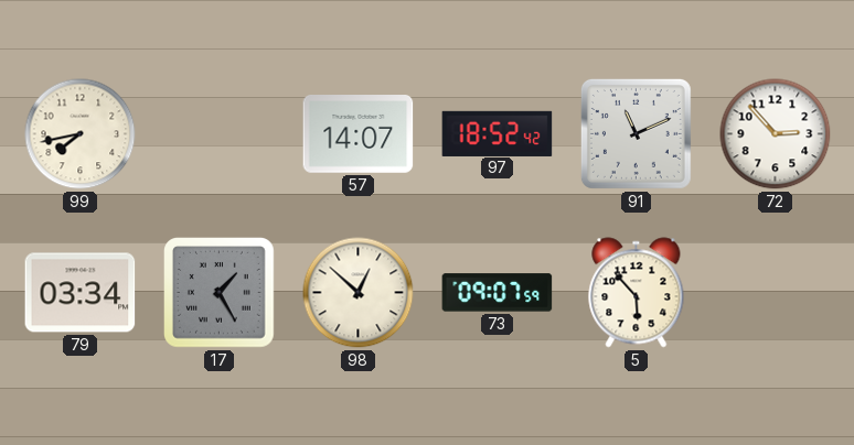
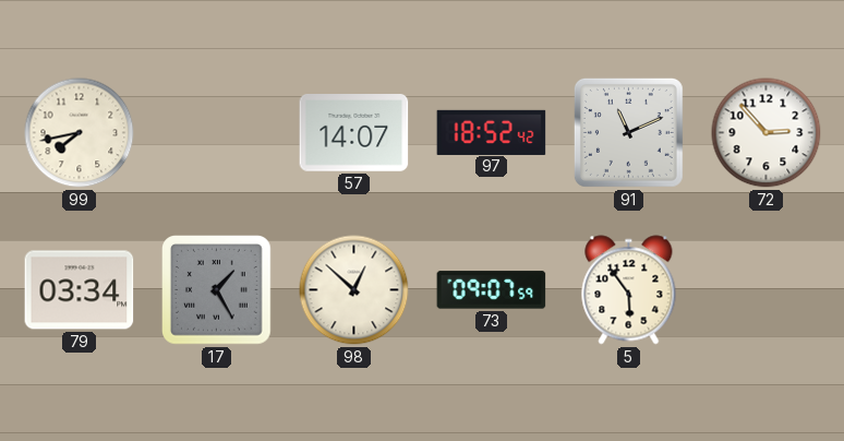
5: 5:53 -> 5:54 (629, 290)
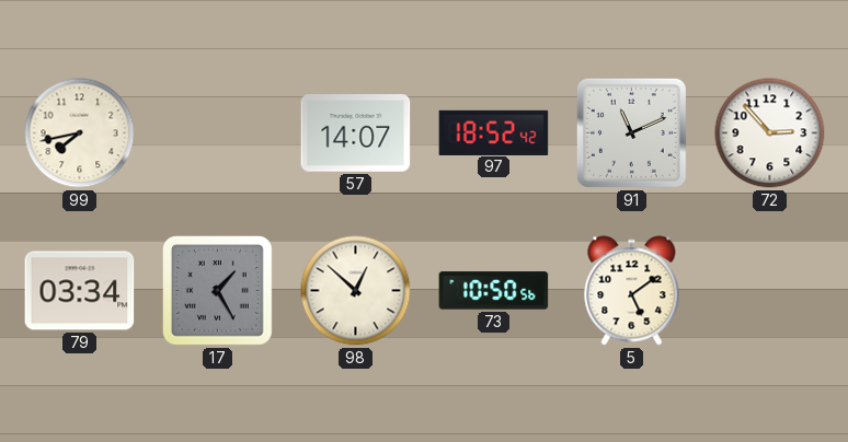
73: 09:07 -> 10:50 (494, 291)
5: 5:54 -> 5:09 (632, 291)
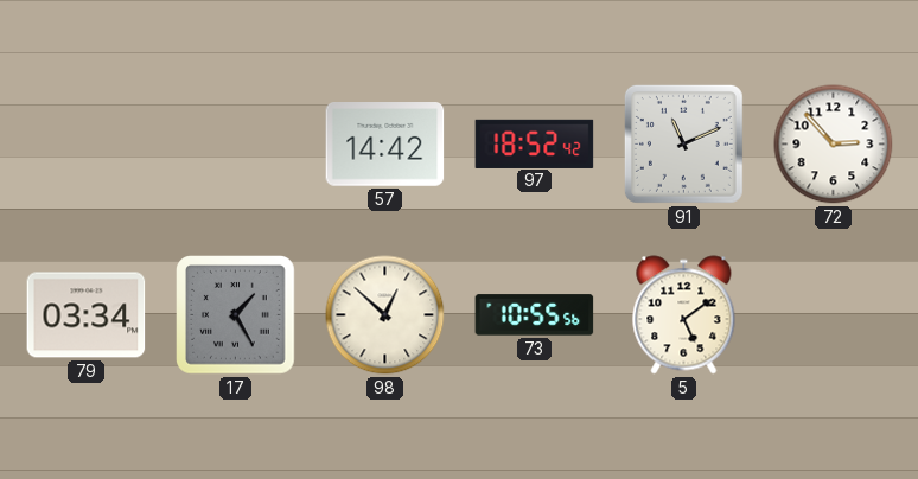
99: 7:43 -> none (80, 133)
57: 14:07 -> 14:42 (385, 145)
73: 10:50 -> 10:55 (535, 315)
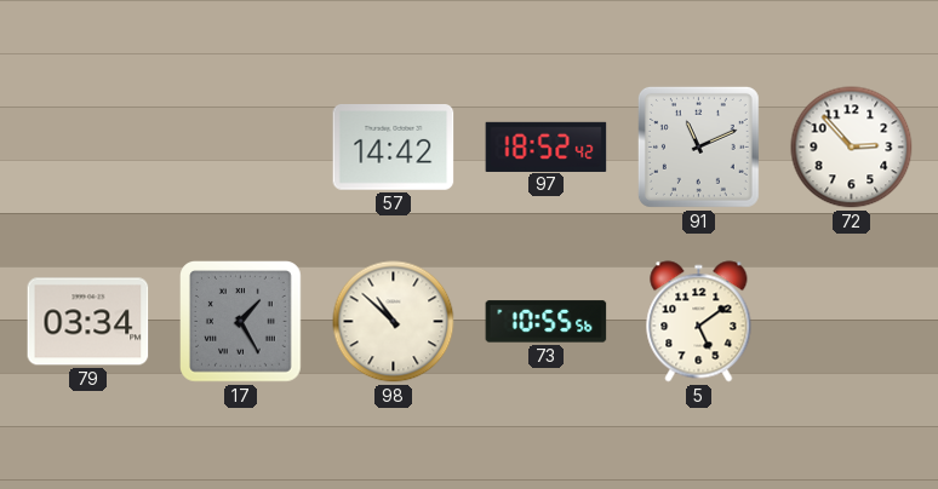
98: 12:52 -> 10:52 (394, 322)
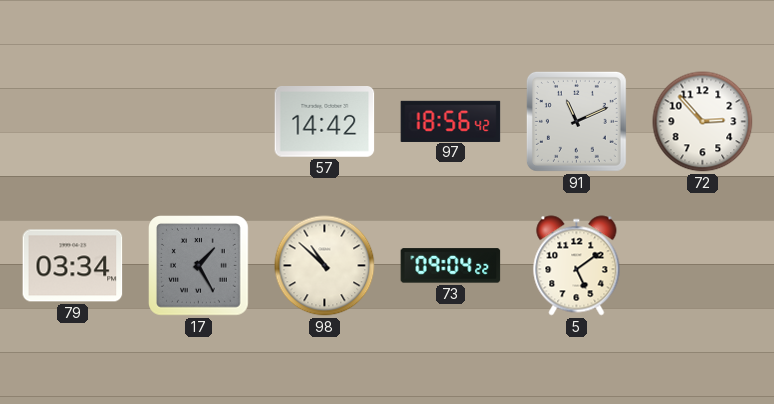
97: 18:52 -> 18:56 (451, 121)
73: 10:55 -> 09:04 (451, 266)
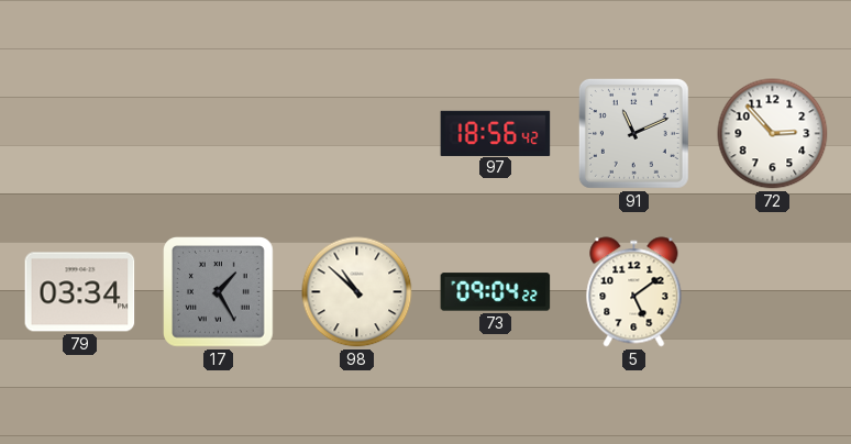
57: 14:42 -> none (325, 122)
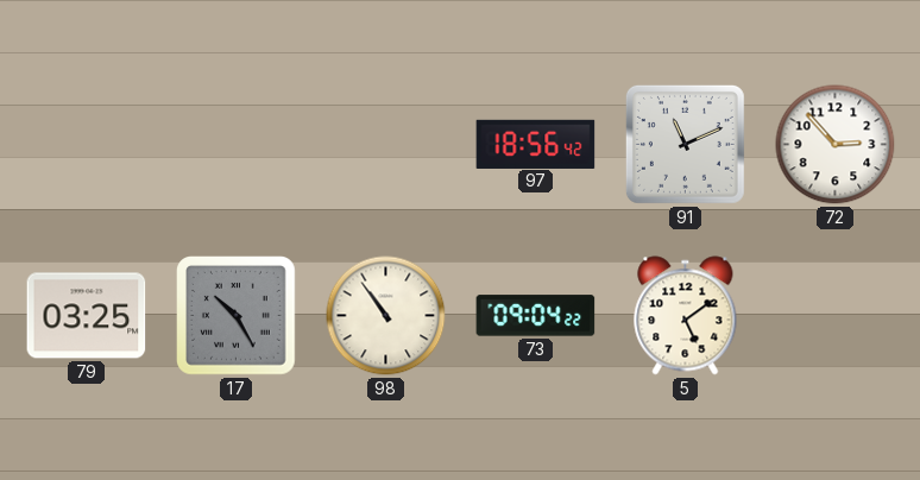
79: 03:34 -> 03:25 (87, 316)
17: 1:25 -> 10:25 (237, 316)
98: 10:52 -> 10:54 (386, 316)
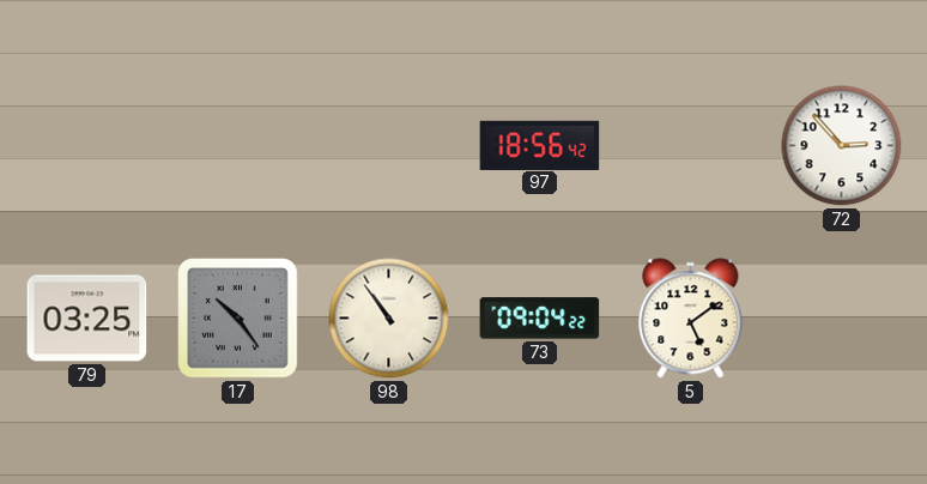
91: 11:11 -> none (685, 144)
17: 10:25 -> 10:24 (238, 319)
